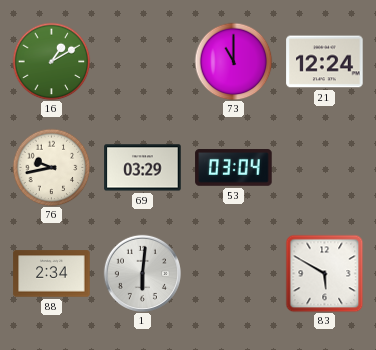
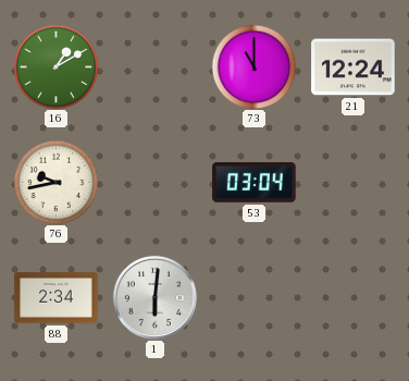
69: 03:29 -> none (143, 168)
83: 5:50 -> none (324, 273)
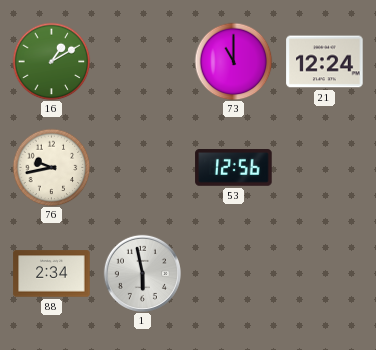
53: 03:04 -> 12:56 (234, 168)
1: 6:01 -> 5:58 (142, 273)
